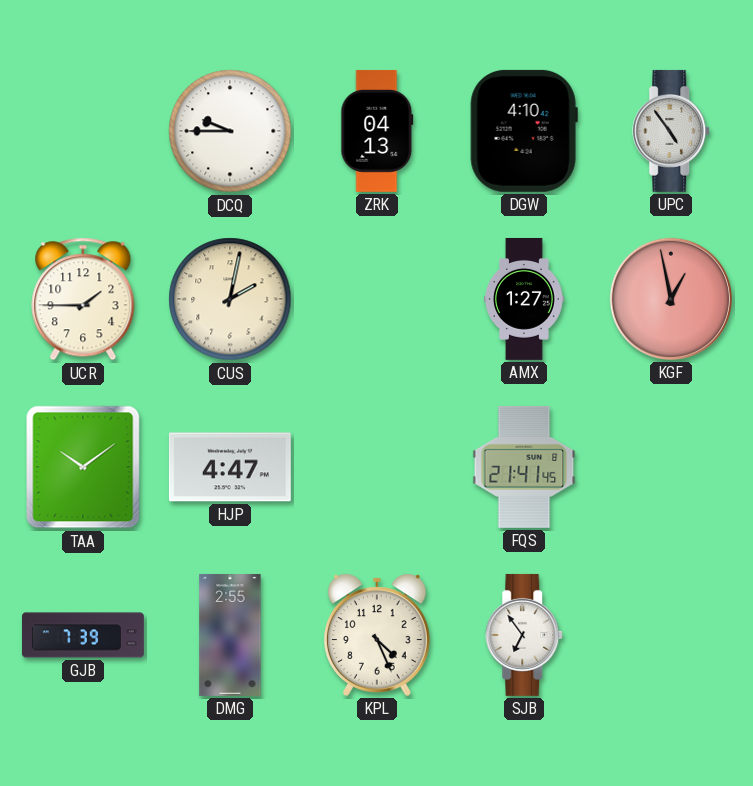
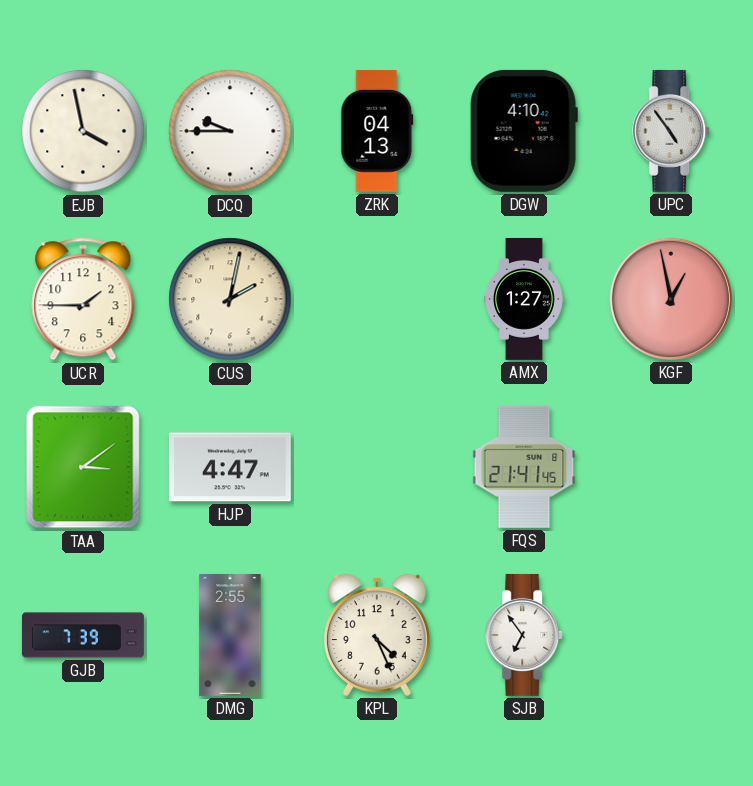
EJB: none -> 3:58 (83, 131)
TAA: 10:09 -> 3:09 (83, 467)
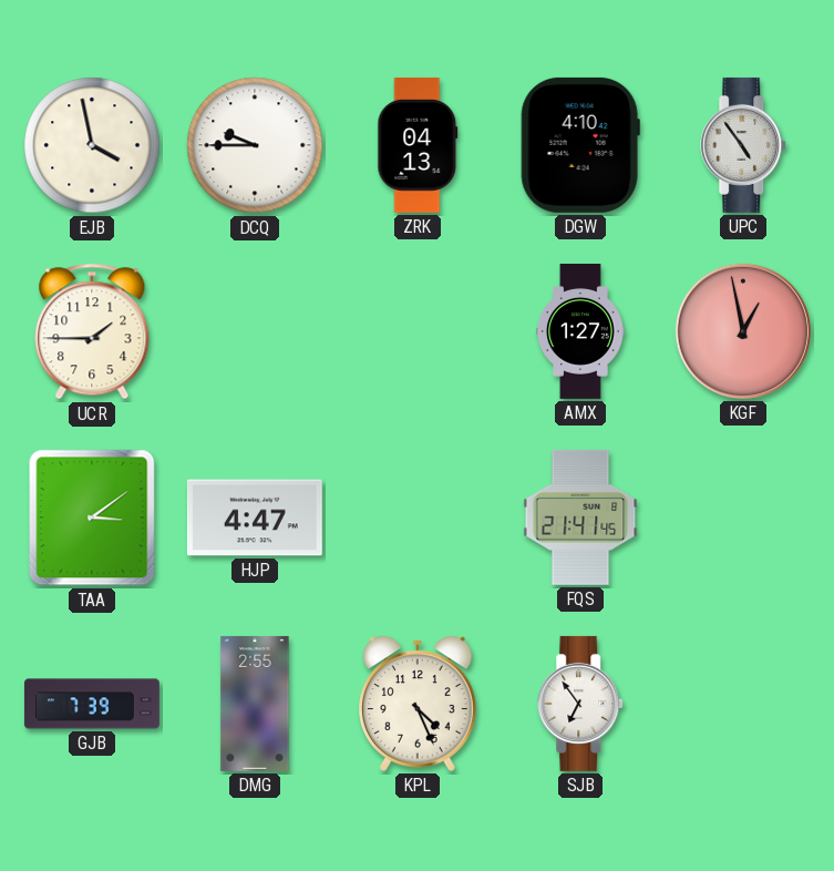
CUS: 2:02 -> none (230, 299)
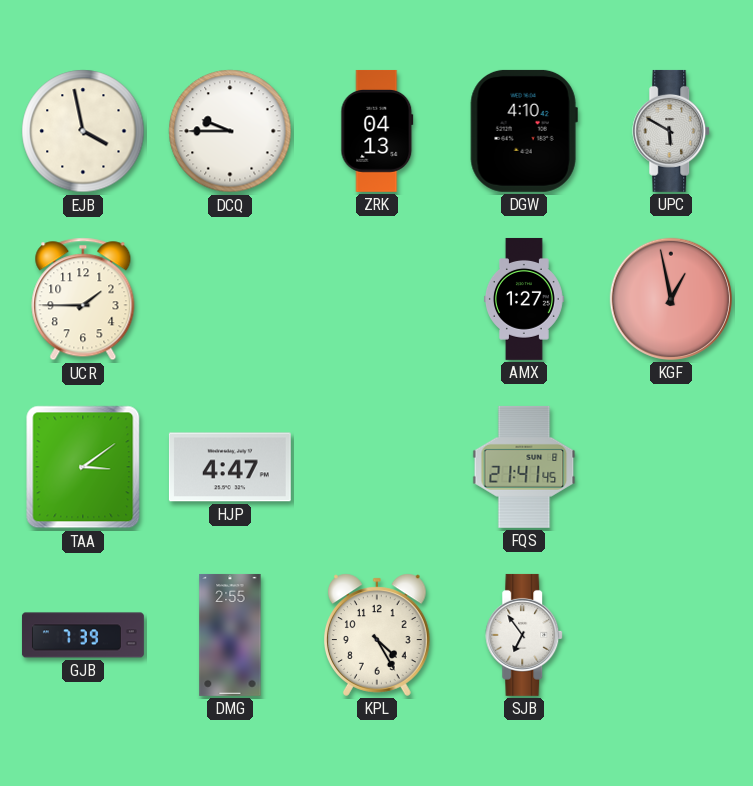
UPC: 4:54 -> 5:50 (672, 131)
KPL: 4:26 -> 4:25 (378, 635)
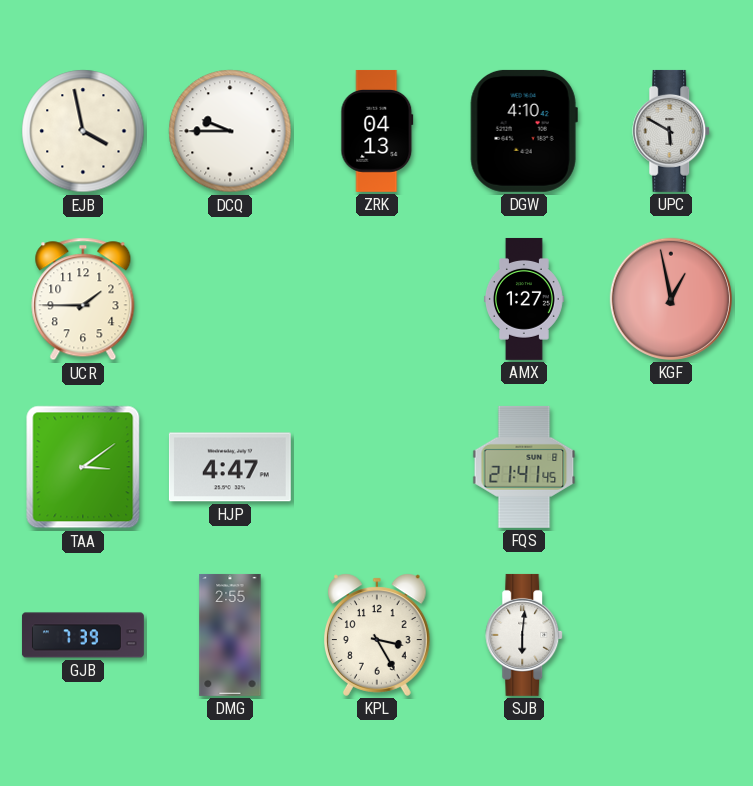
KPL: 4:25 -> 3:25 (378, 635)
SJB: 6:54 -> 6:01 (525, 635)
